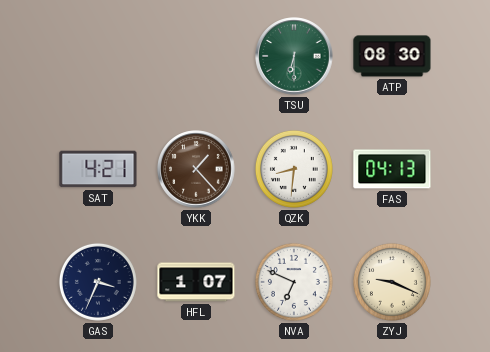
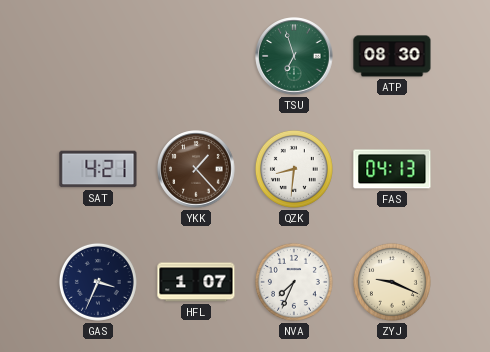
TSU: 6:30 -> 6:57 (294, 56)
NVA: 6:49 -> 7:34 (294, 282)
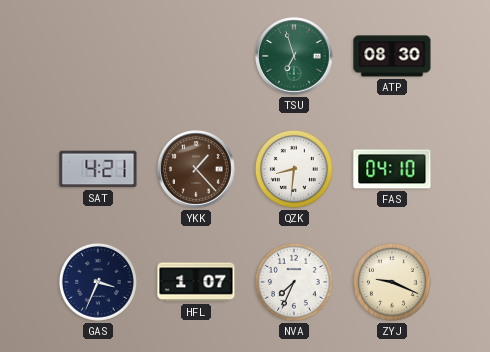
FAS: 04:13 -> 04:10 (392, 169)
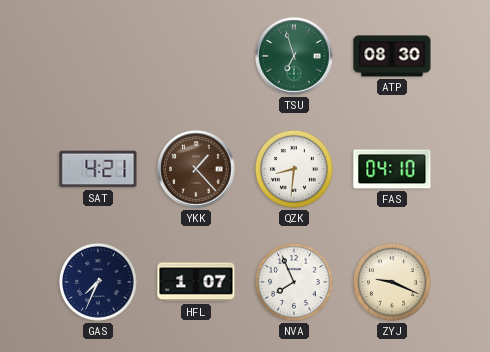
GAS: 3:34 -> 7:34 (98, 282)
NVA: 7:34 -> 7:56 (294, 282)
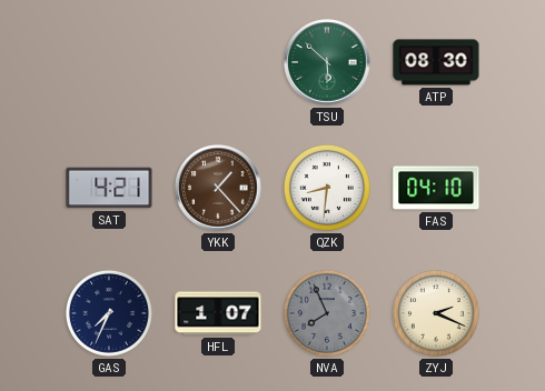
TSU: 6:57 -> 5:52 (327, 62)
NVA dial: white -> grey (327, 313)
ZYJ: 9:19 -> 2:19 (436, 313)
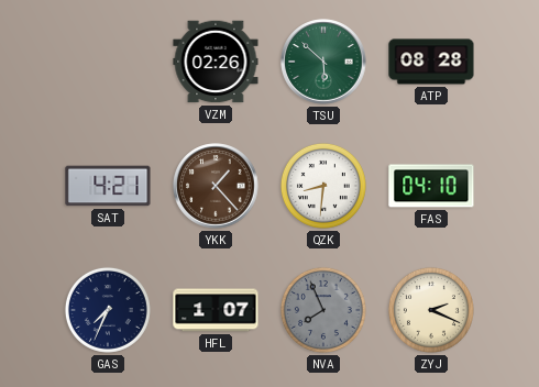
VZM: none -> 02:26 (216, 62)
ATP: 08:30 -> 08:28 (431, 62)
